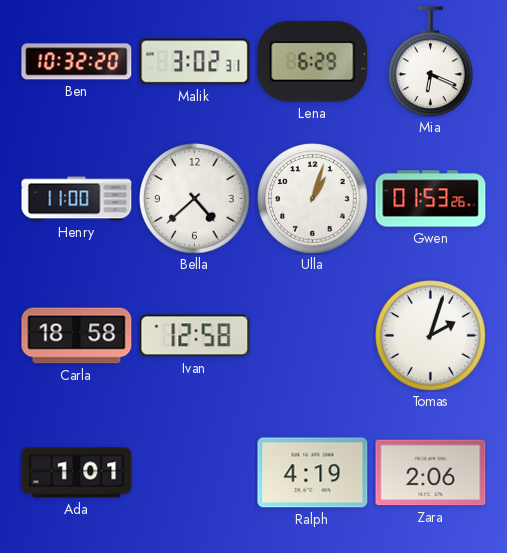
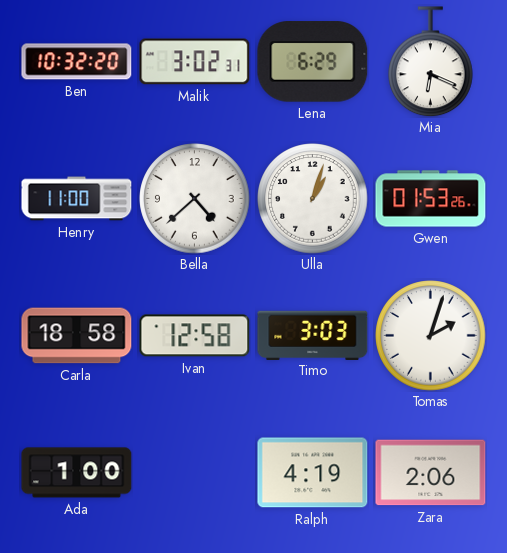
Timo: none -> 3:03 (313, 335)
Ada: 1:01 -> 1:00 (77, 473)
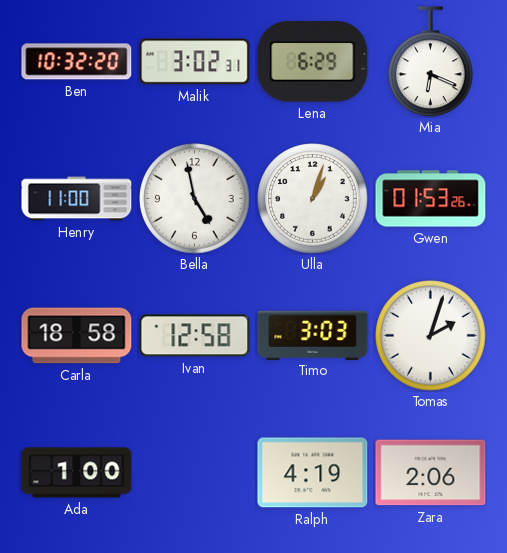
Bella: 4:38 -> 4:58 (195, 199)
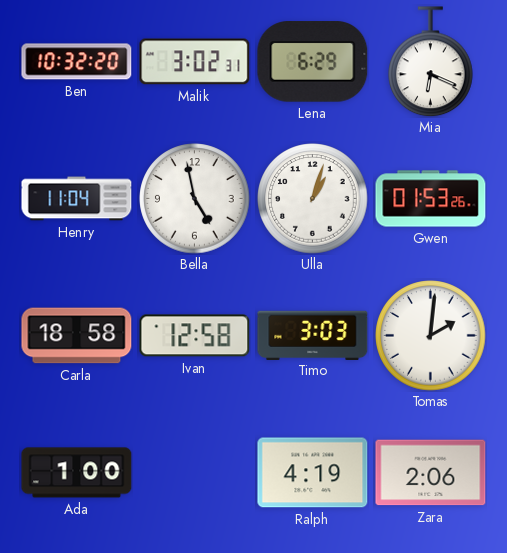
Henry: 11:00 -> 11:04 (77, 199)
Tomas: 2:03 -> 2:01 (431, 336)
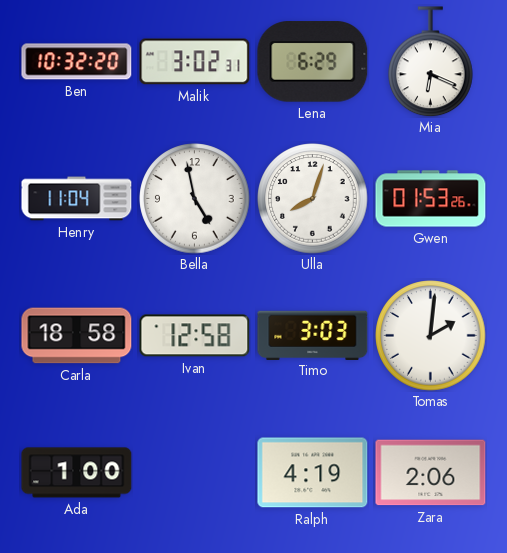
Ulla: 1:03 -> 8:03 (313, 199)
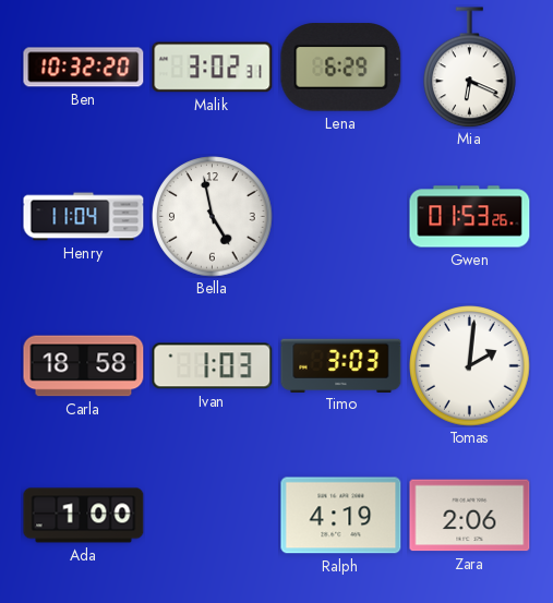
Ulla: 8:03 -> none (313, 199)
Ivan: 12:58 -> 1:03 (213, 366)
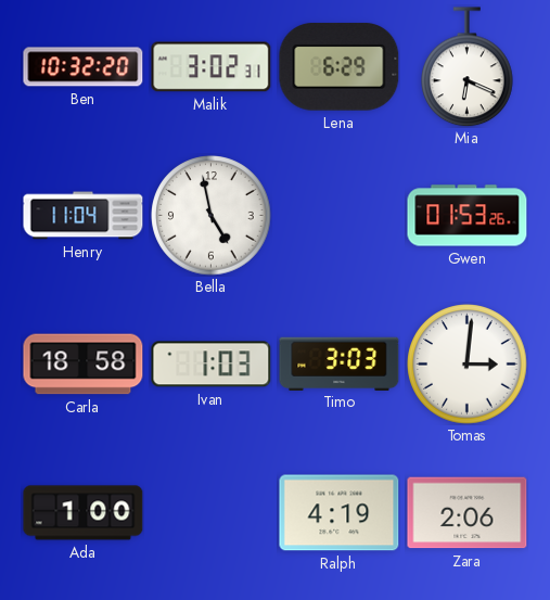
Tomas: 2:01 -> 3:01 (468, 365)
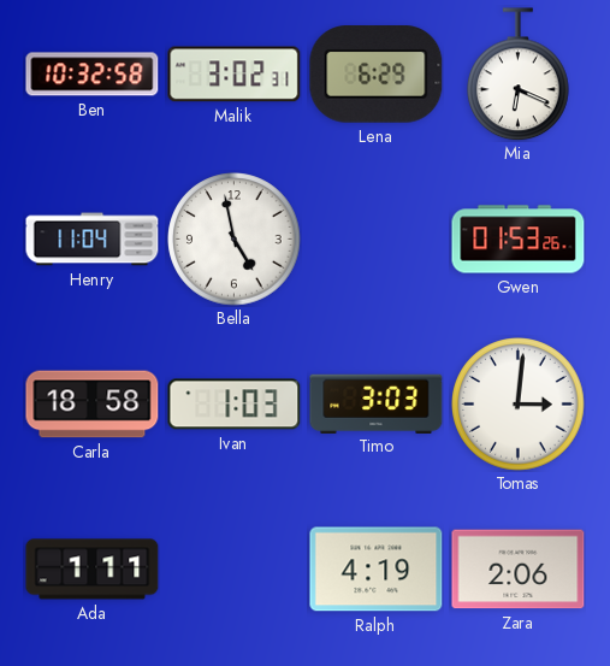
Ben: 10:32:20 -> 10:32:58 (93, 75)
Ada: 1:00 -> 1:11 (93, 570)
